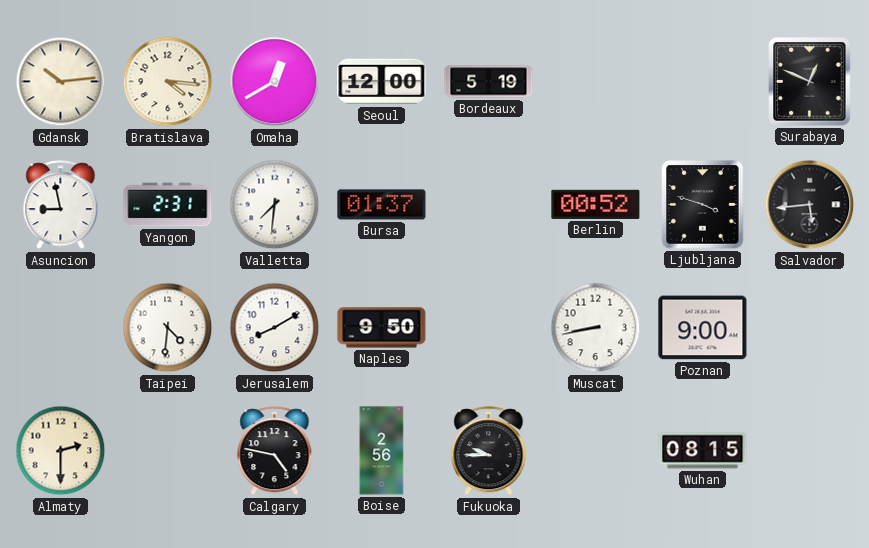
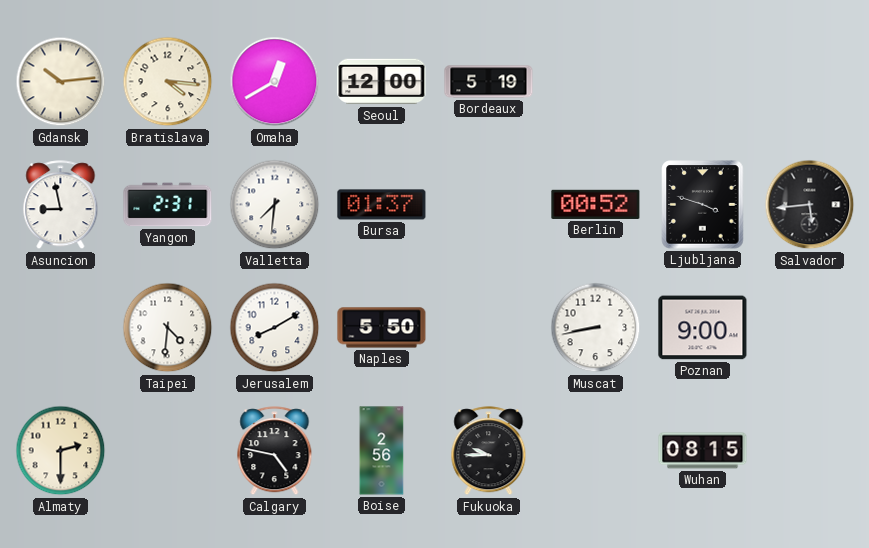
Surabaya: 12:49 -> none (810, 82)
Naples: 9:50 -> 5:50 (382, 328)
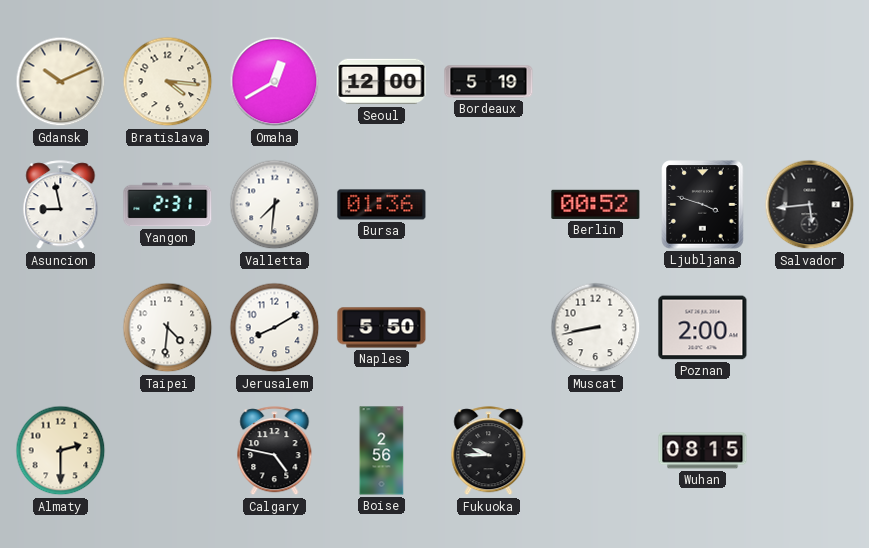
Gdansk: 10:14 -> 10:11 (61, 82)
Bursa: 01:37 -> 01:36 (382, 205)
Poznan: 9:00 -> 2:00 (703, 328)
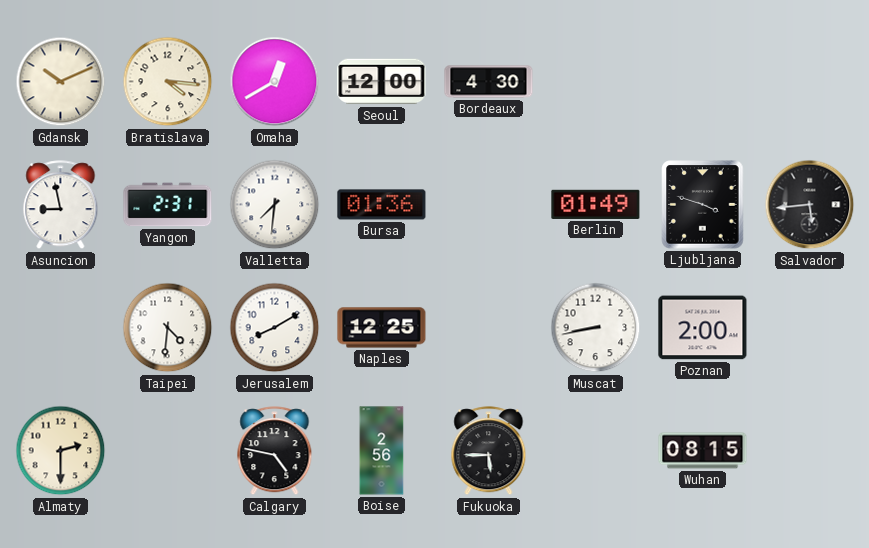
Bordeaux: 5:19 -> 4:30 (489, 82)
Berlin: 00:52 -> 01:49 (596, 204)
Naples: 5:50 -> 12:25 (382, 328)
Fukuoka: 9:45 -> 5:45 (489, 451)
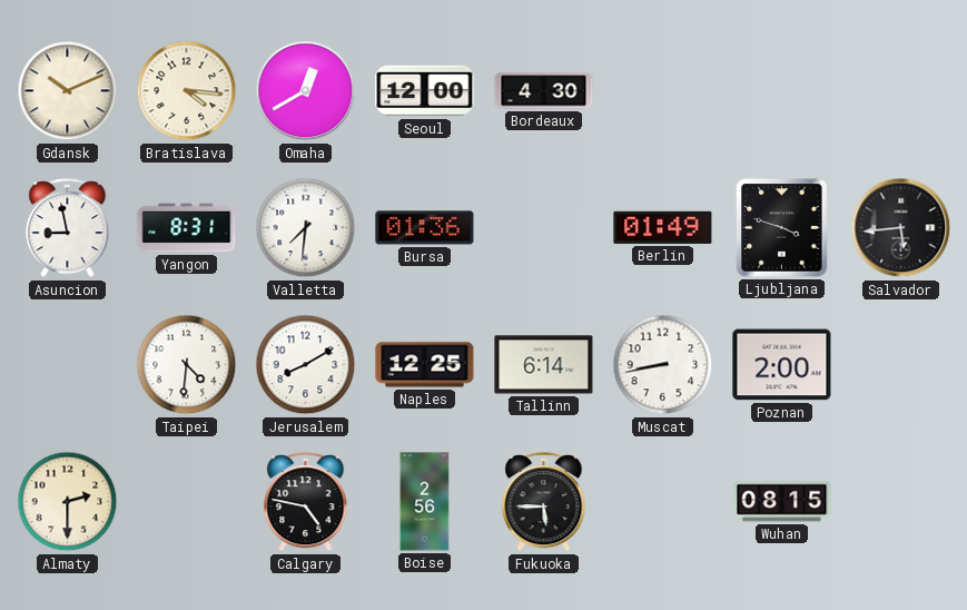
Yangon: 2:31 -> 8:31 (187, 228)
Tallinn: none -> 6:14 (544, 365)
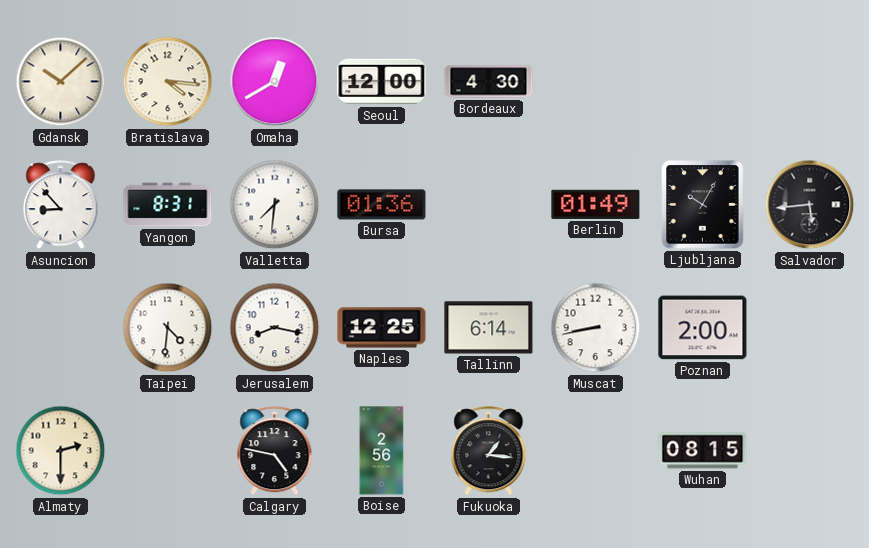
Gdansk: 10:11 -> 10:08 (61, 82)
Asuncion: 8:58 -> 8:53 (61, 205)
Ljubljana: 3:48 -> 10:05 (703, 205)
Jerusalem: 8:10 -> 8:17 (275, 328)
Fukuoka: 5:45 -> 1:16 (489, 451)
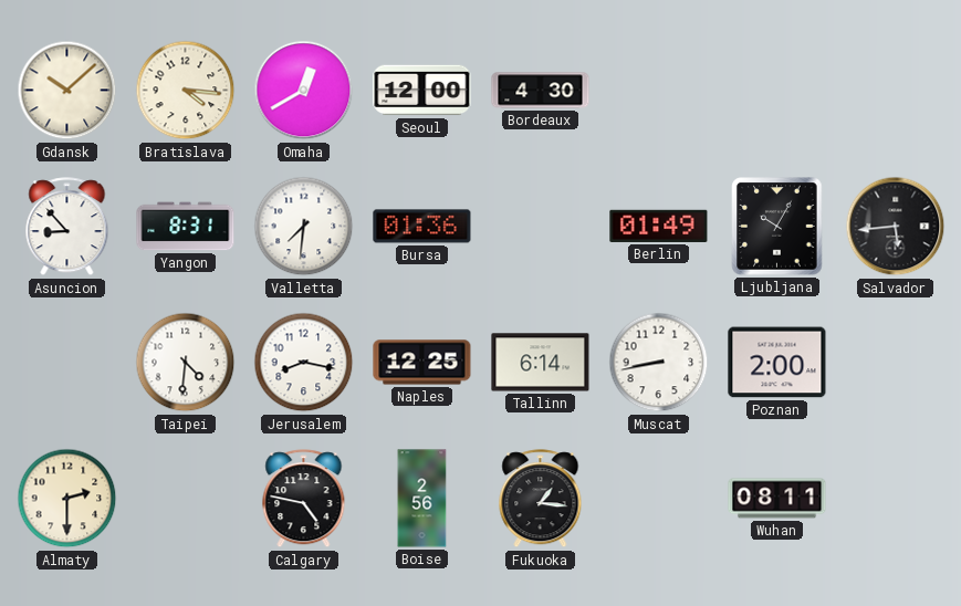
Wuhan: 08:15 -> 08:11 (777, 499)
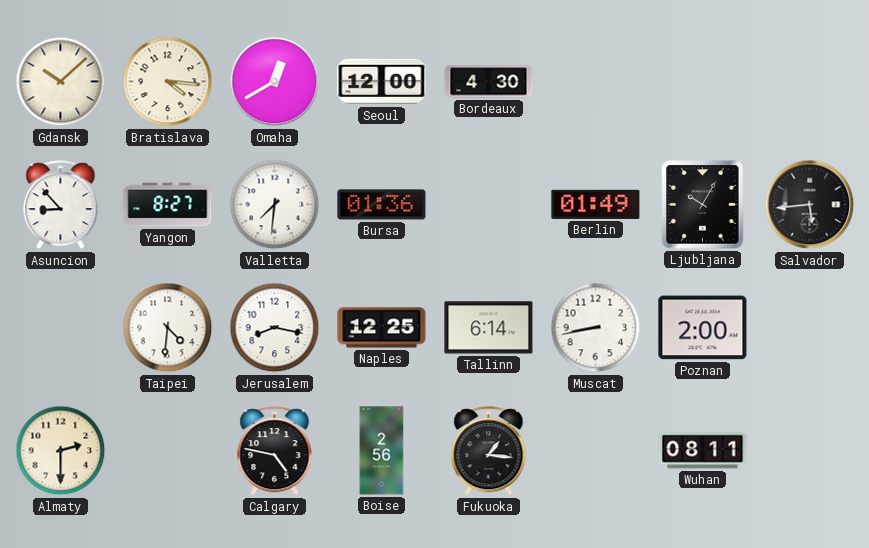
Yangon: 8:31 -> 8:27 (168, 205)
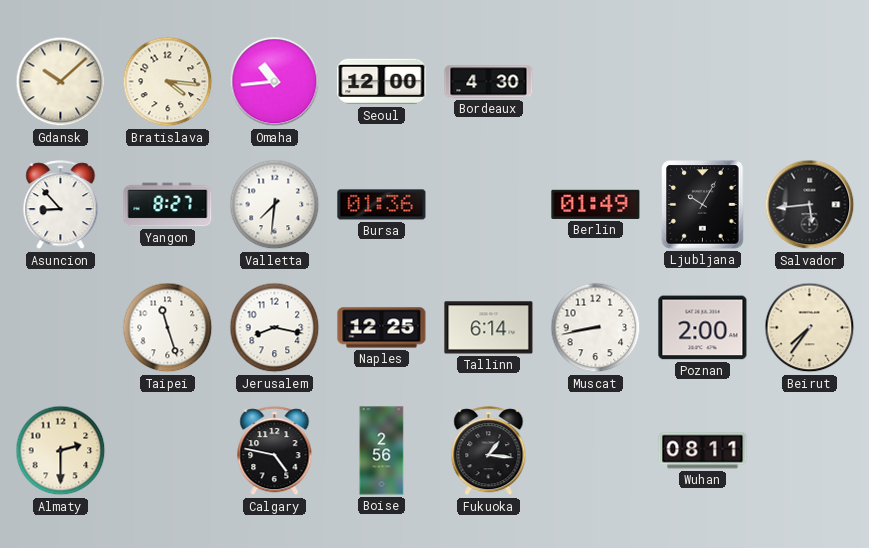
Omaha: 12:40 -> 10:44 (275, 82)
Taipei: 4:31 -> 11:27 (168, 328)
Beirut: none -> 7:36 (810, 328)
